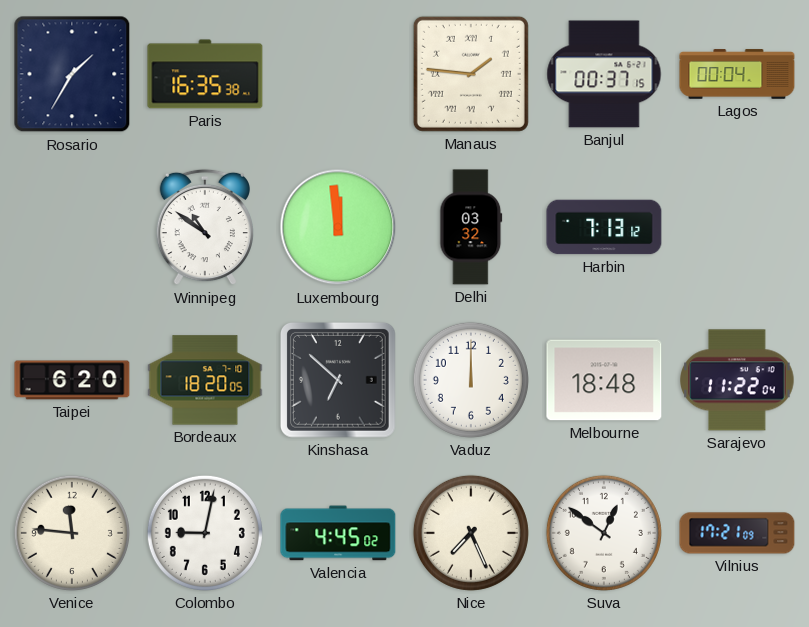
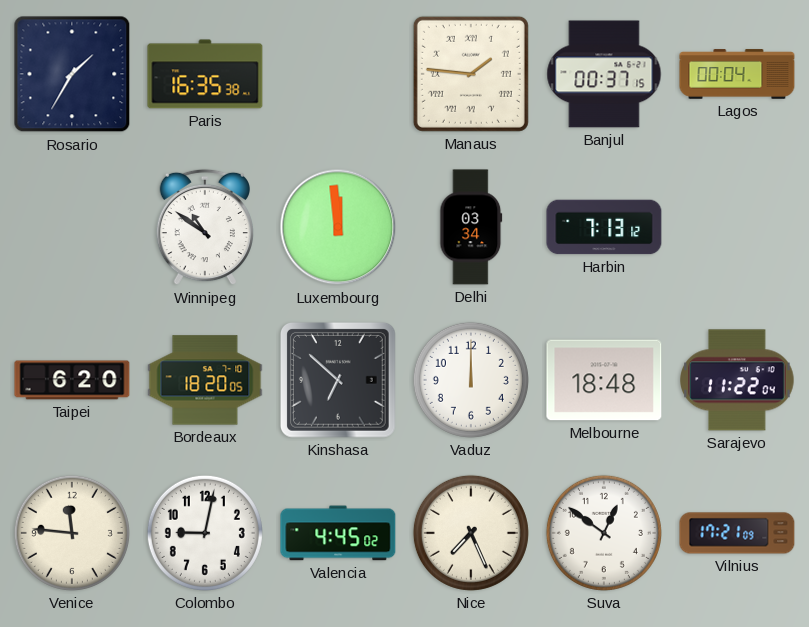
Delhi: 03:32 -> 03:34 (471, 227)
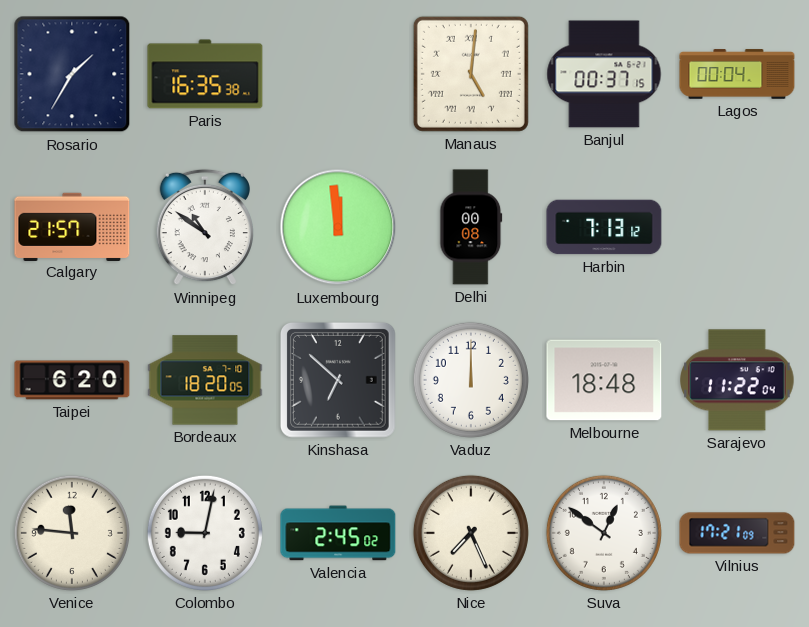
Manaus: 1:46 -> 5:01 (471, 74)
Calgary: none -> 21:57 (72, 226)
Delhi: 03:34 -> 00:08 (471, 227)
Valencia: 4:45 -> 2:45 (338, 533)
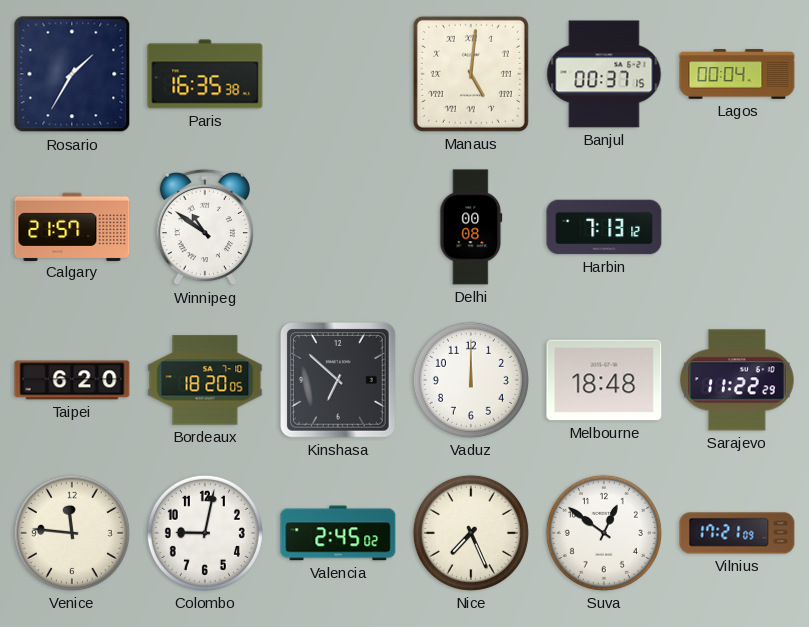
Luxembourg: 11:59 -> none (338, 227)
Sarajevo: 11:22:04 -> 11:22:29 (737, 380)
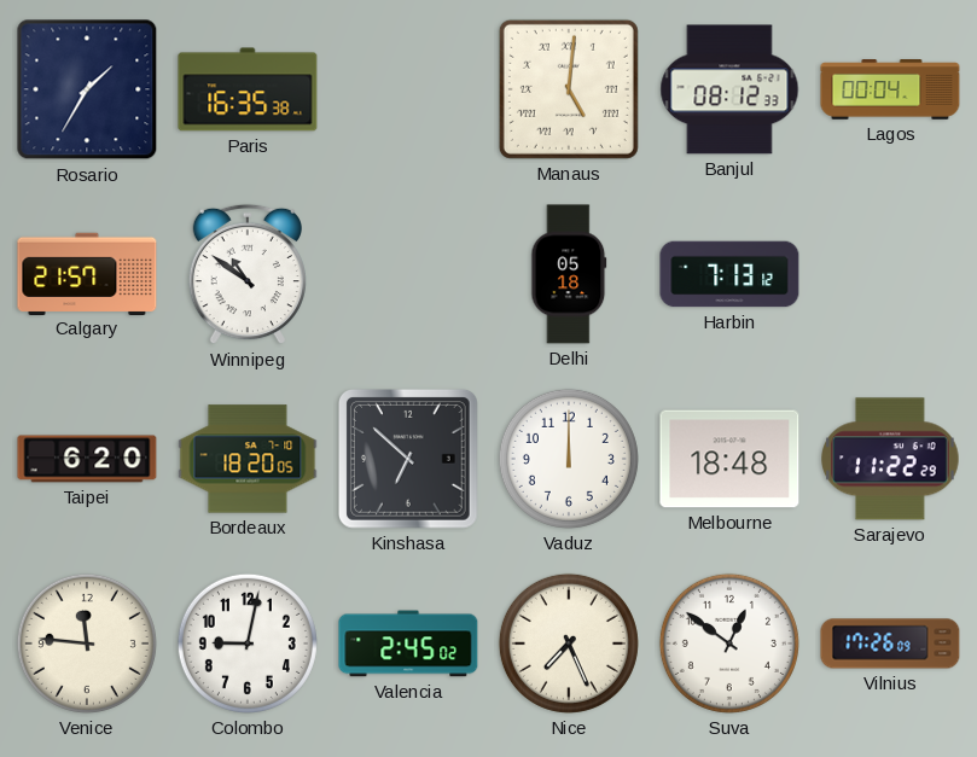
Banjul: 00:37 -> 08:12 (729, 89)
Delhi: 00:08 -> 05:18 (569, 274)
Vilnius: 17:21 -> 17:26 (890, 644)
